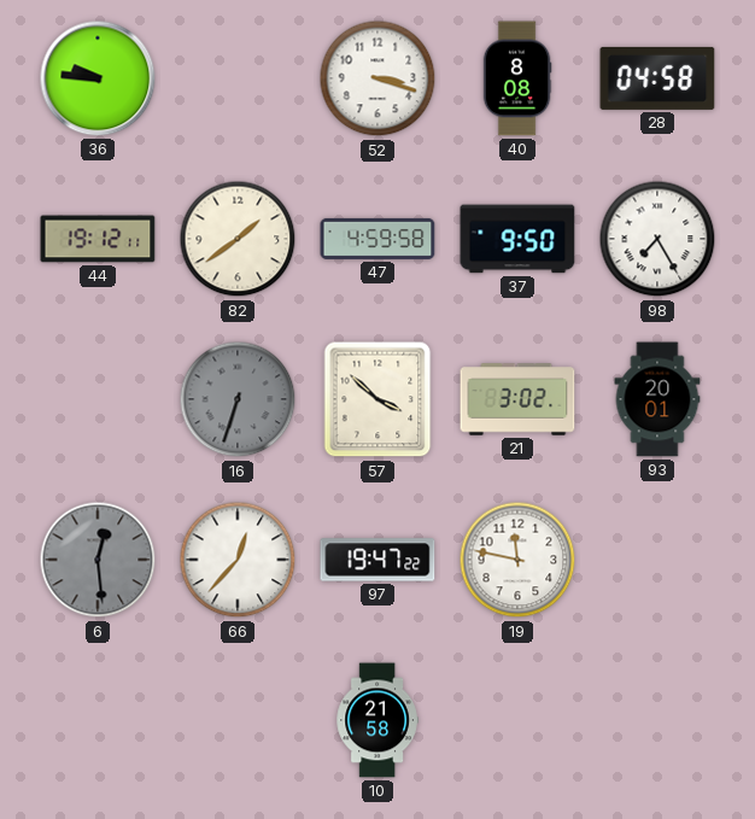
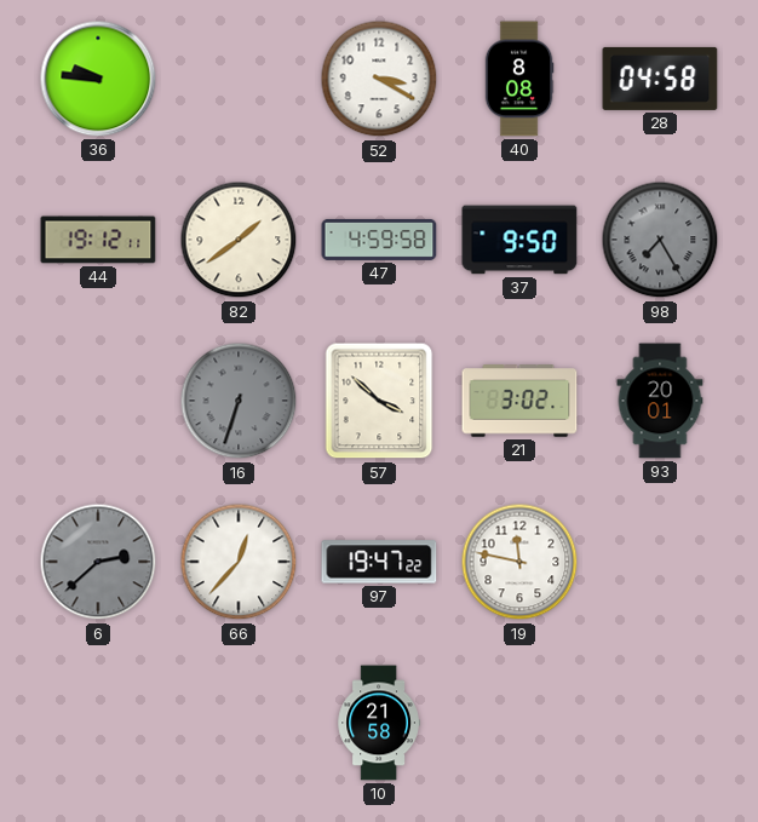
52: 3:18 -> 3:20 (379, 79)
98 dial: white -> grey (660, 240)
6: 12:29 -> 2:38 (98, 562)
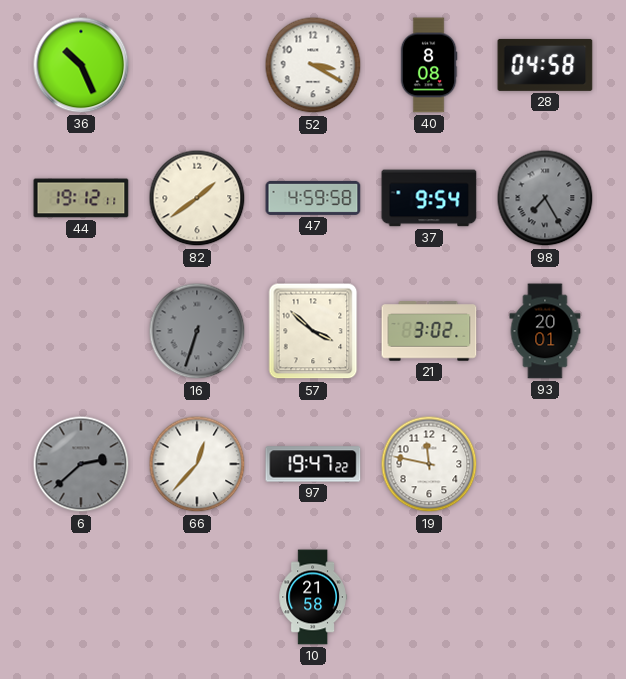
36: 9:46 -> 10:26 (81, 65)
37: 9:50 -> 9:54 (429, 198)
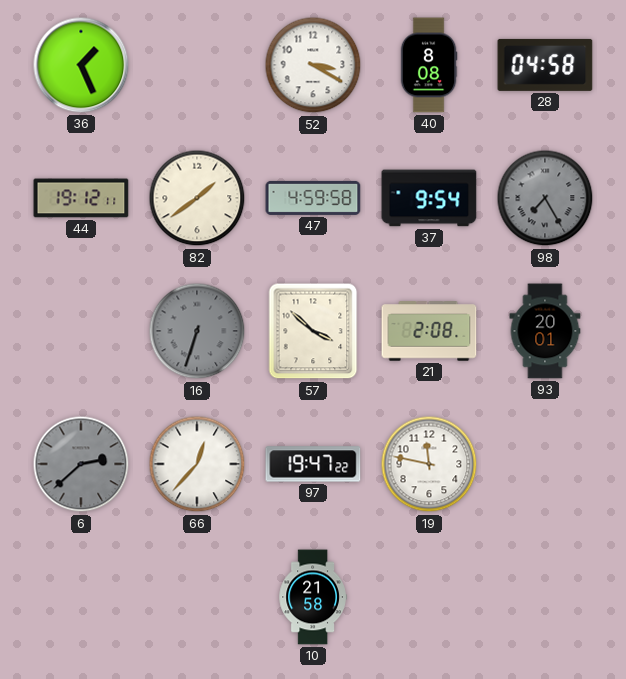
36: 10:26 -> 1:26 (81, 65)
21: 3:02 -> 2:08 (429, 331)
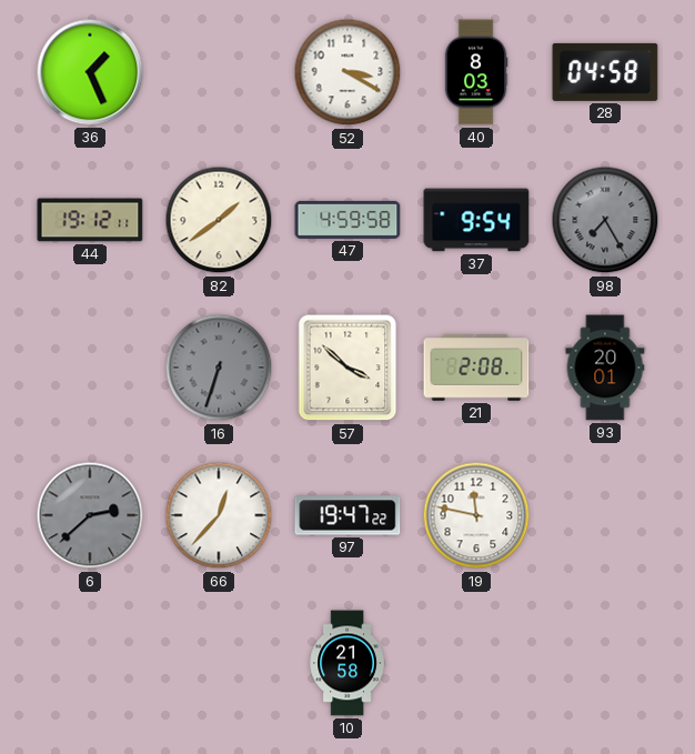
40: 8:08 -> 8:03 (476, 72)
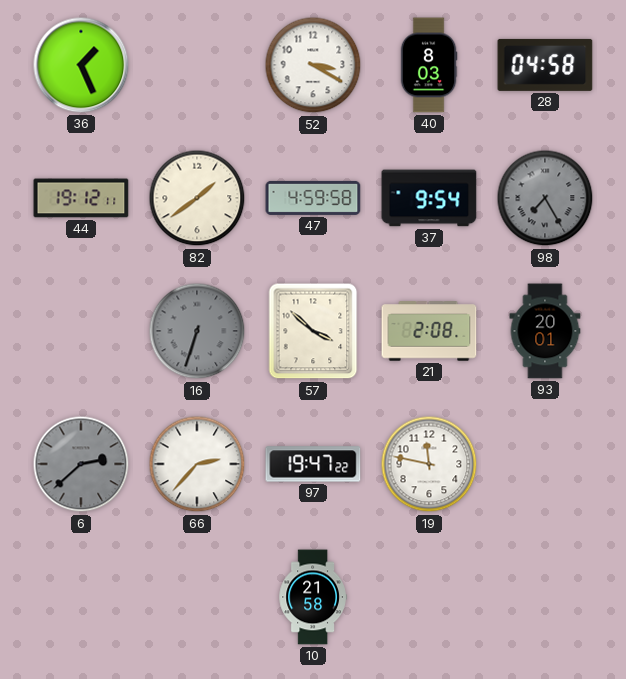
66: 12:37 -> 2:37 (197, 464)
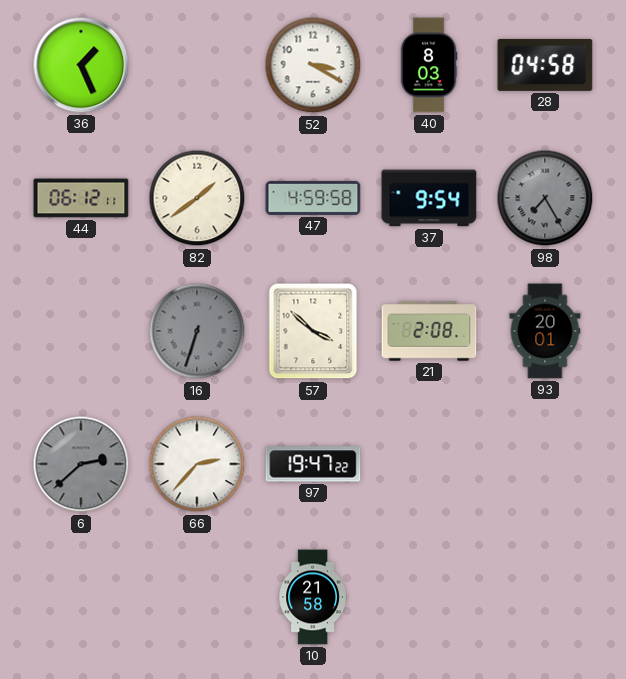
44: 19:12 -> 06:12 (81, 198)
19: 11:47 -> none (429, 464)
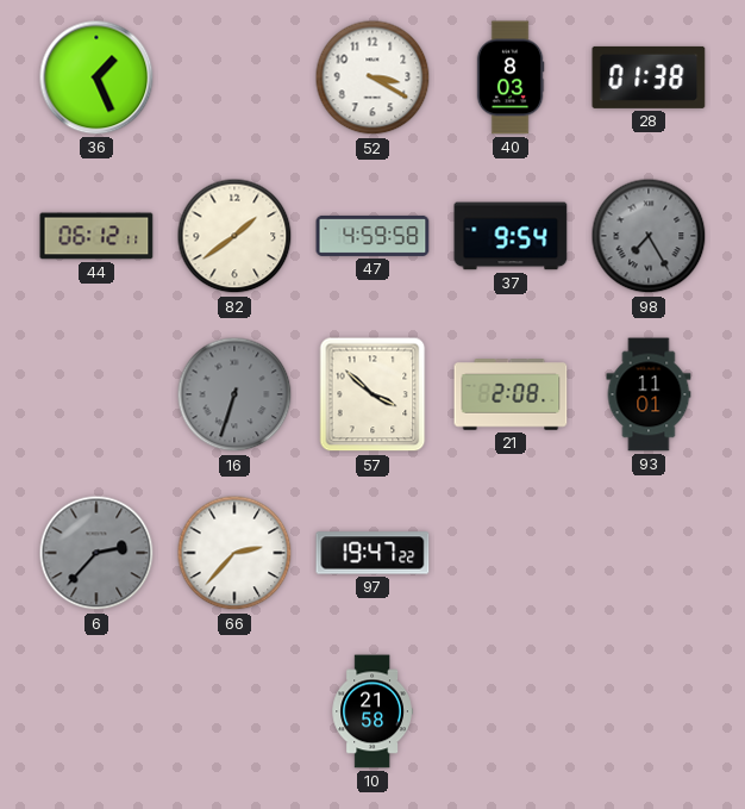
28: 04:58 -> 01:38 (649, 77)
93: 20:01 -> 11:01 (649, 394)
6: 2:38 -> 2:37 (96, 553)
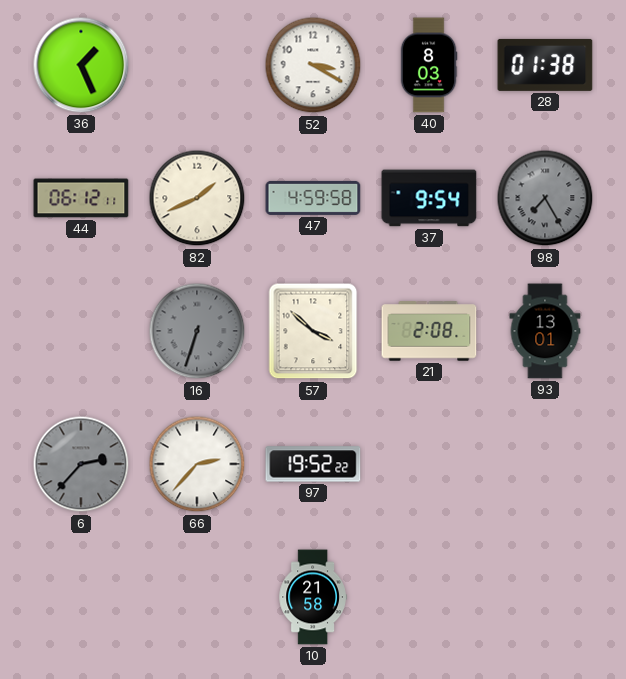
82: 1:39 -> 1:41 (197, 198)
93: 11:01 -> 13:01 (545, 331)
97: 19:47 -> 19:52 (313, 464)
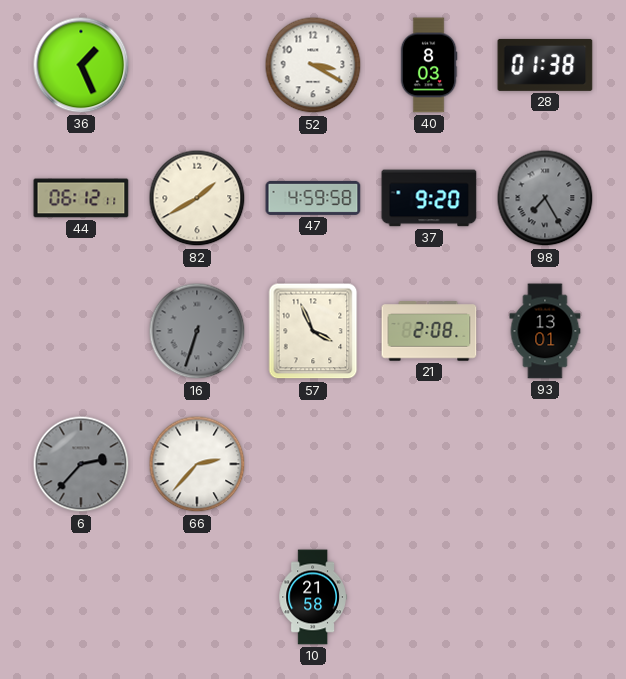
82: 1:41 -> 1:40 (197, 198)
37: 9:54 -> 9:20 (429, 198)
57: 3:52 -> 3:56 (313, 331)
97: 19:52 -> none (313, 464)
